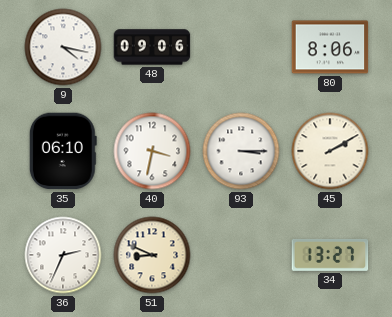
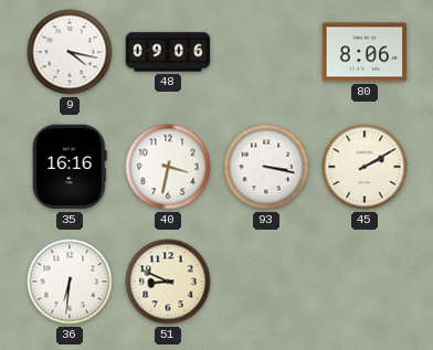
35: 06:10 -> 16:16 (70, 167)
93: 3:15 -> 3:17 (266, 167)
36: 2:34 -> 6:31 (70, 282)
34: 13:27 -> none (330, 255)
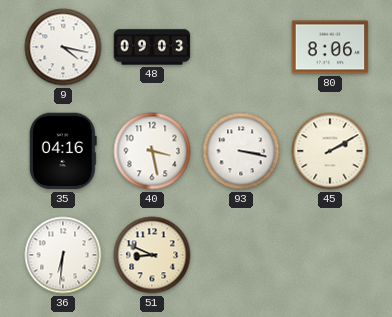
48: 09:06 -> 09:03 (152, 47)
35: 16:16 -> 04:16 (63, 151)
40: 3:32 -> 3:28 (152, 151)
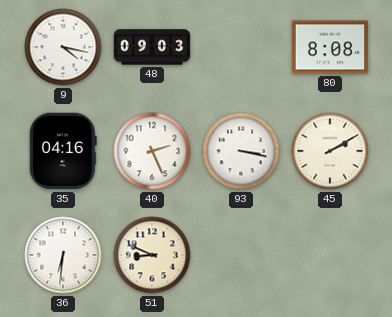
80: 8:06 -> 8:08 (330, 47)
40: 3:28 -> 2:26 (152, 151)
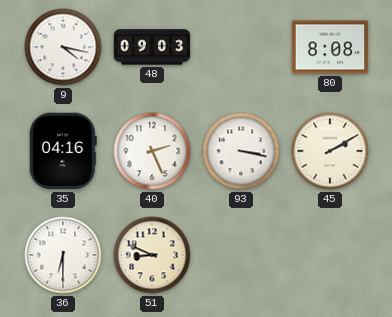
36: 6:31 -> 6:30 (63, 255)
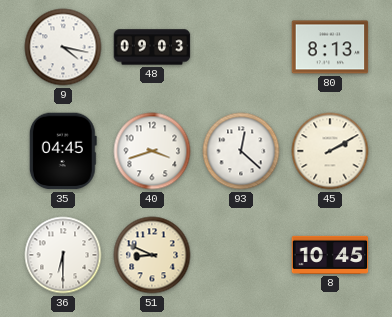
80: 8:08 -> 8:13 (330, 47)
35: 04:16 -> 04:45 (63, 151)
40: 2:26 -> 3:42 (152, 151)
93: 3:17 -> 12:22 (241, 151)
8: none -> 10:45 (330, 255)
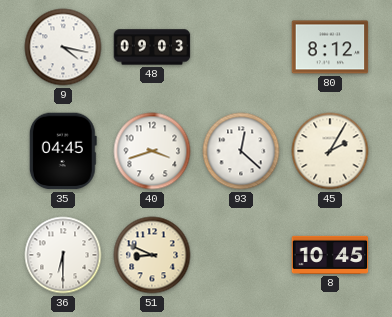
80: 8:13 -> 8:12 (330, 47)
45: 2:10 -> 2:05 (330, 151)
